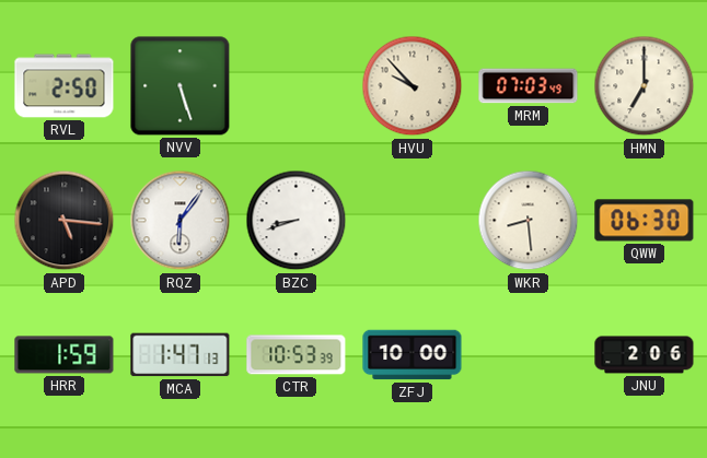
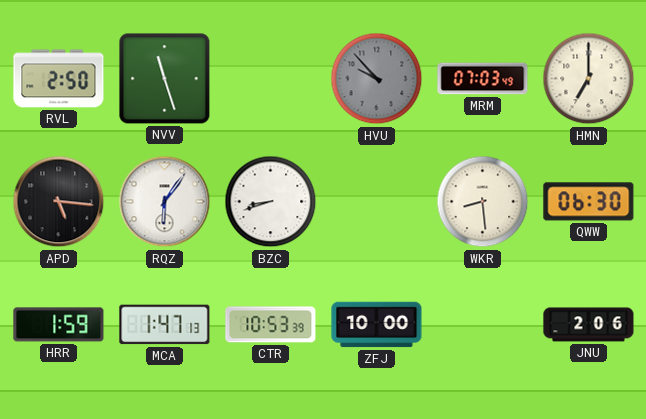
NVV: 5:27 -> 11:27 (165, 79)
HVU dial: cream -> grey (377, 79)
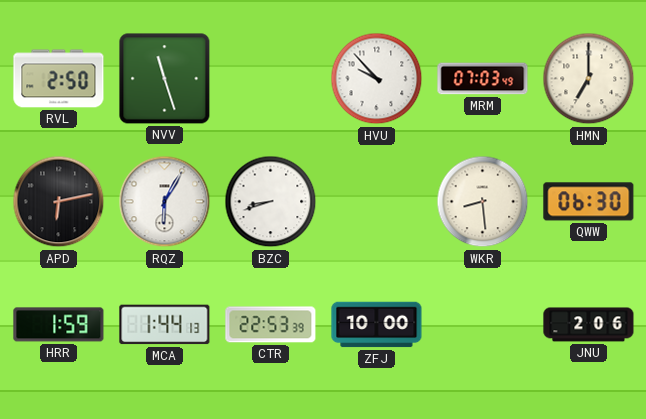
HVU dial: grey -> white (377, 79)
APD: 5:16 -> 6:13 (59, 202)
RQZ: 6:06 -> 6:05 (165, 202)
MCA: 1:47 -> 1:44 (165, 325)
CTR: 10:53 -> 22:53 (271, 325)
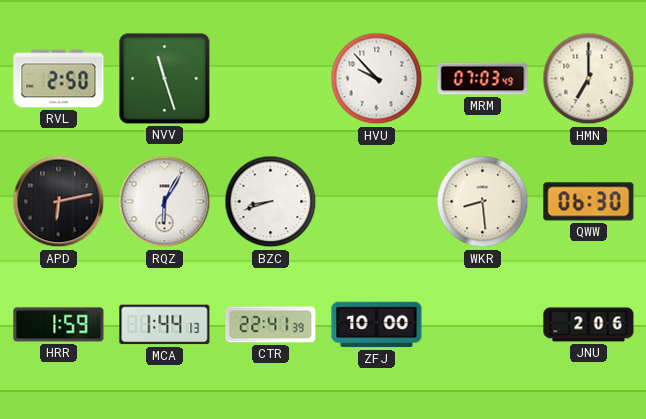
CTR: 22:53 -> 22:41 (271, 325)
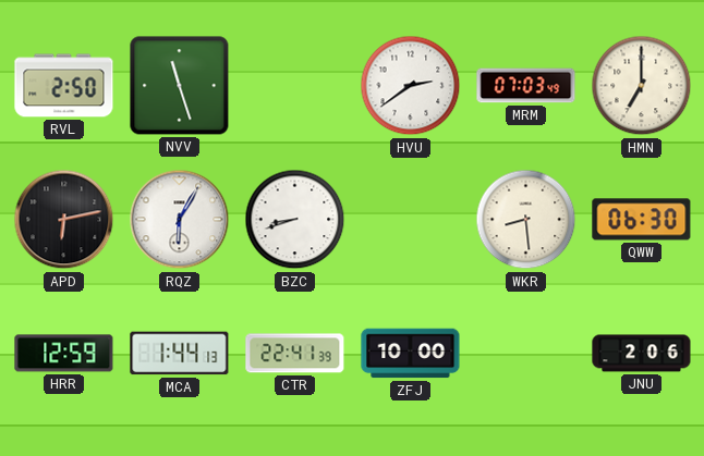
HVU: 9:53 -> 2:39 (411, 86)
HRR: 1:59 -> 12:59 (64, 354)
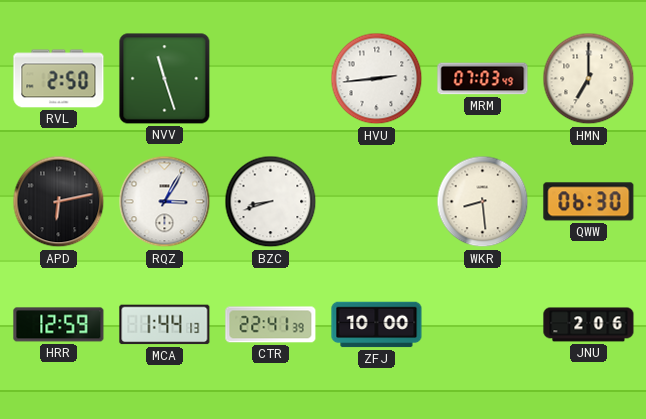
HVU: 2:39 -> 2:44 (377, 79)
RQZ: 6:05 -> 3:05 (165, 202)
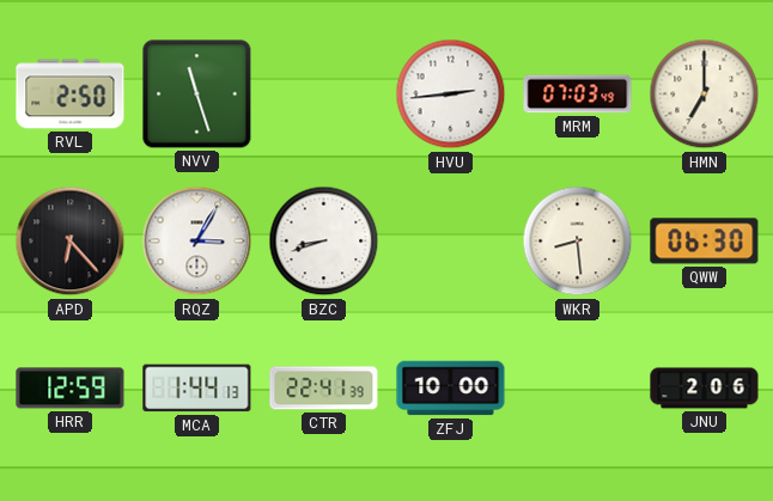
APD: 6:13 -> 6:23 (71, 242)
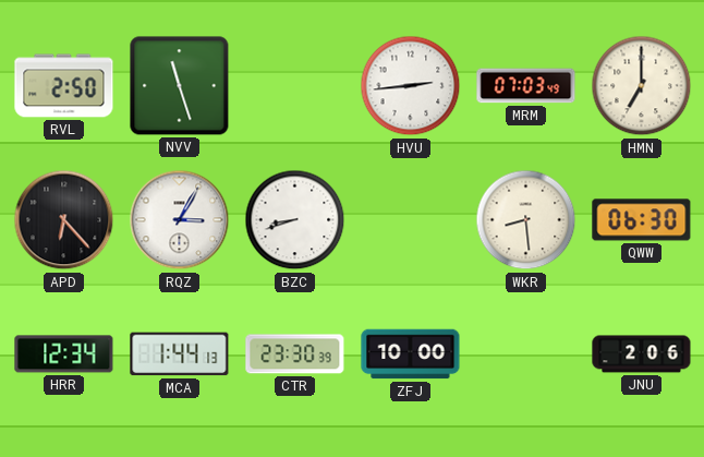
HRR: 12:59 -> 12:34 (64, 354)
CTR: 22:41 -> 23:30 (295, 354)
